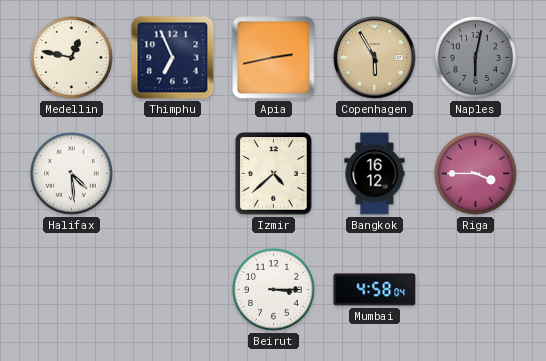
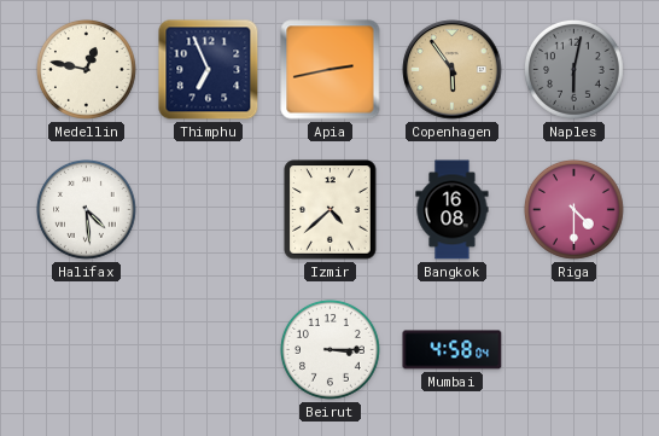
Copenhagen: 5:55 -> 5:54 (453, 70)
Bangkok: 16:12 -> 16:08 (453, 210)
Riga: 3:45 -> 4:30 (573, 209)
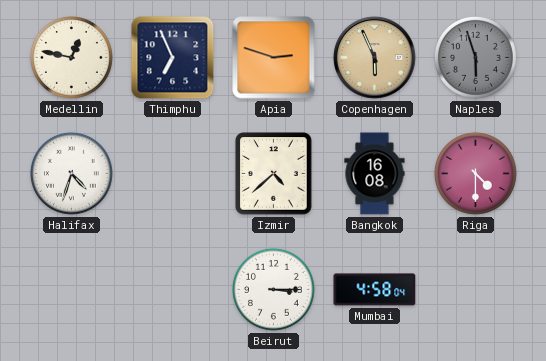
Apia: 2:43 -> 2:48 (274, 58)
Copenhagen: 5:54 -> 5:56 (375, 58)
Naples: 6:02 -> 5:57 (475, 57)
Halifax: 4:29 -> 4:33 (71, 173)
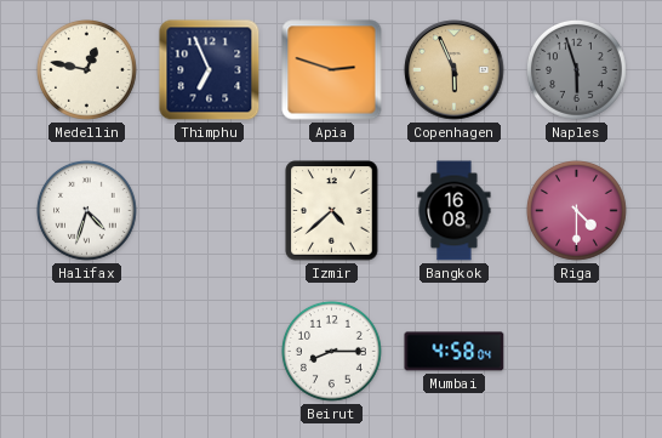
Beirut: 3:15 -> 8:15 (331, 351)
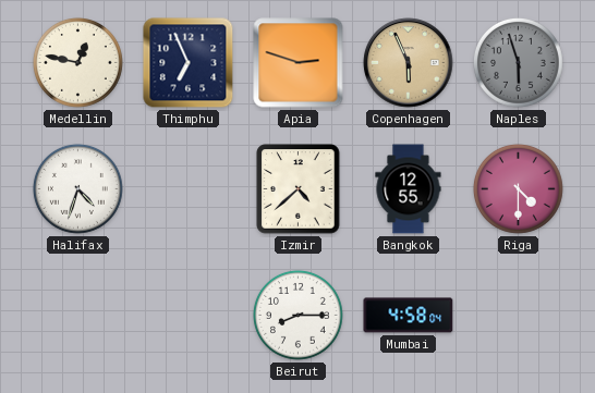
Bangkok: 16:08 -> 12:55 (409, 189)
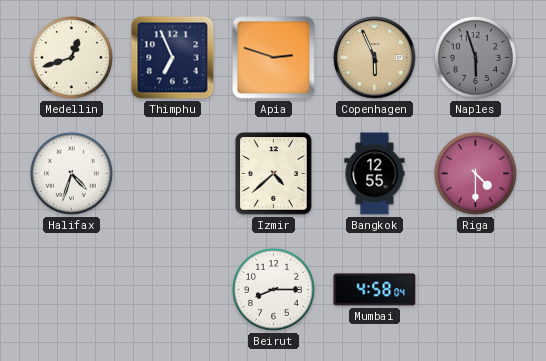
Medellin: 12:47 -> 12:42 (71, 57)
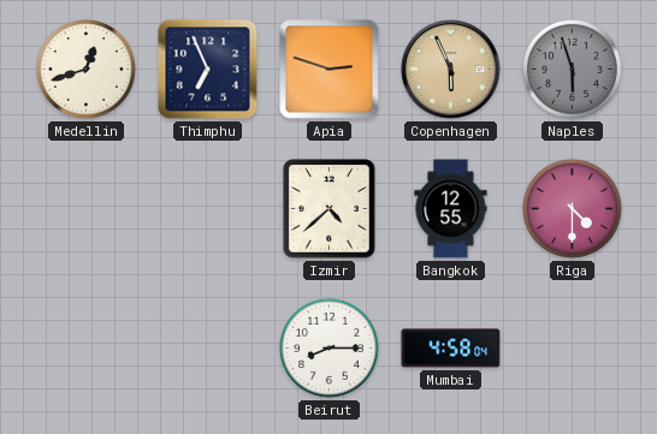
Halifax: 4:33 -> none (71, 173)
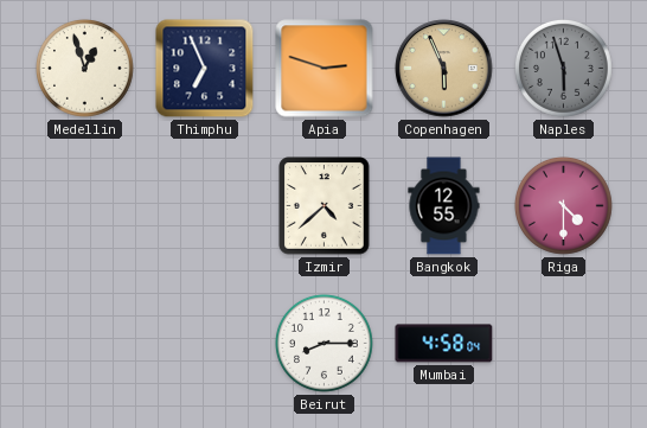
Medellin: 12:42 -> 12:57 (84, 68)
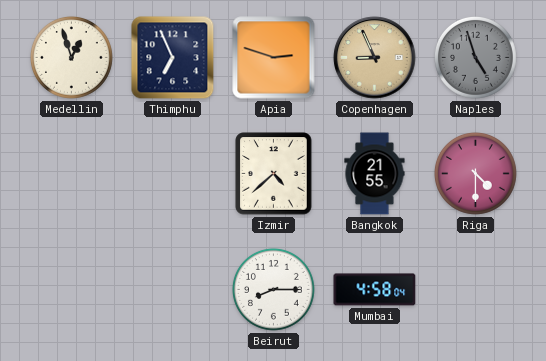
Copenhagen: 5:56 -> 8:56 (375, 58)
Naples: 5:57 -> 4:57 (475, 57)
Bangkok: 12:55 -> 21:55 (375, 174)
